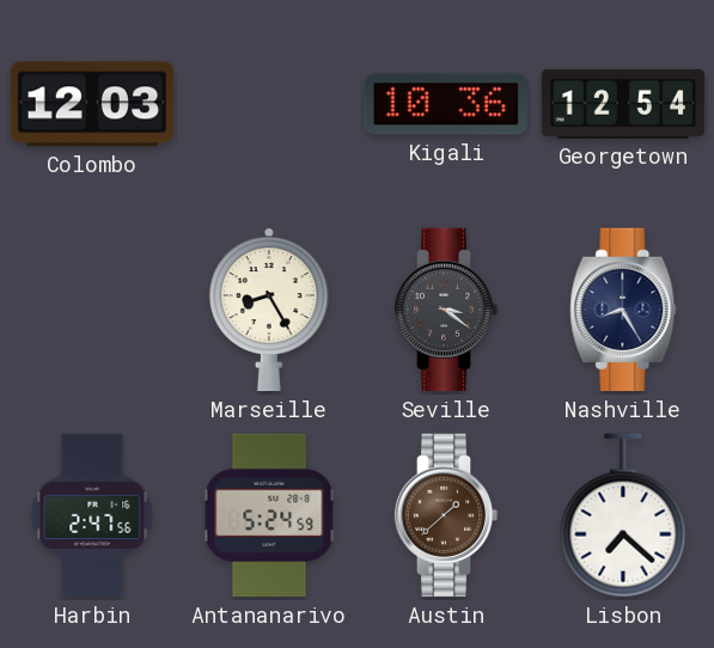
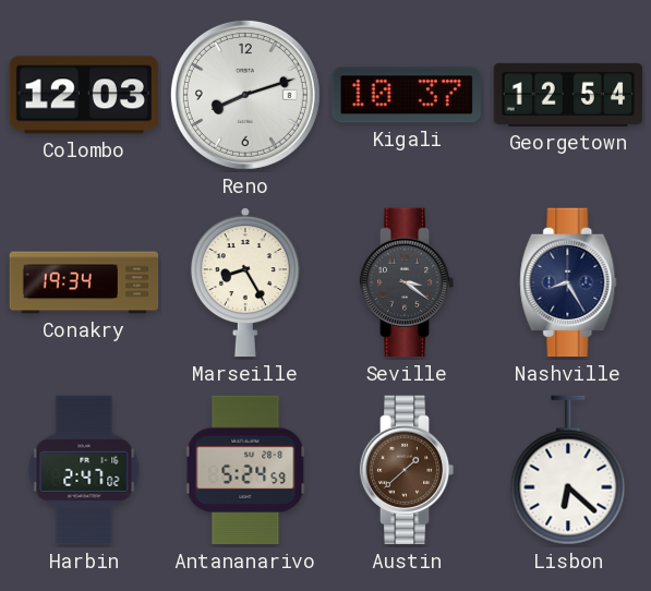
Reno: none -> 8:12 (245, 95)
Kigali: 10:36 -> 10:37 (407, 95)
Conakry: none -> 19:34 (84, 282)
Harbin: 2:47:56 -> 2:47:02 (84, 470)
Lisbon: 7:22 -> 6:22 (568, 470)
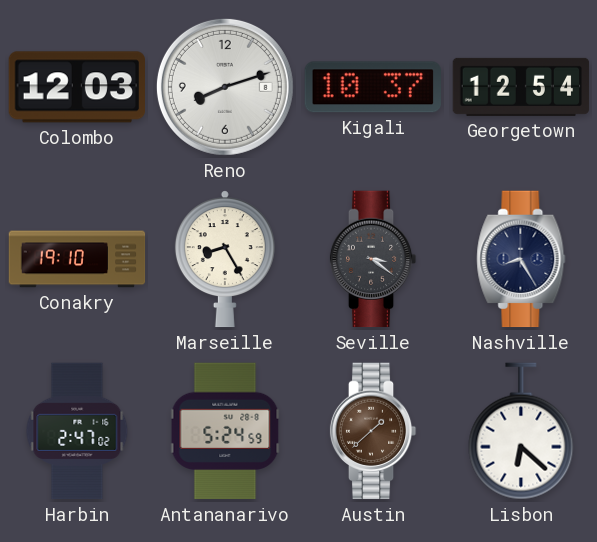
Conakry: 19:34 -> 19:10 (77, 259)
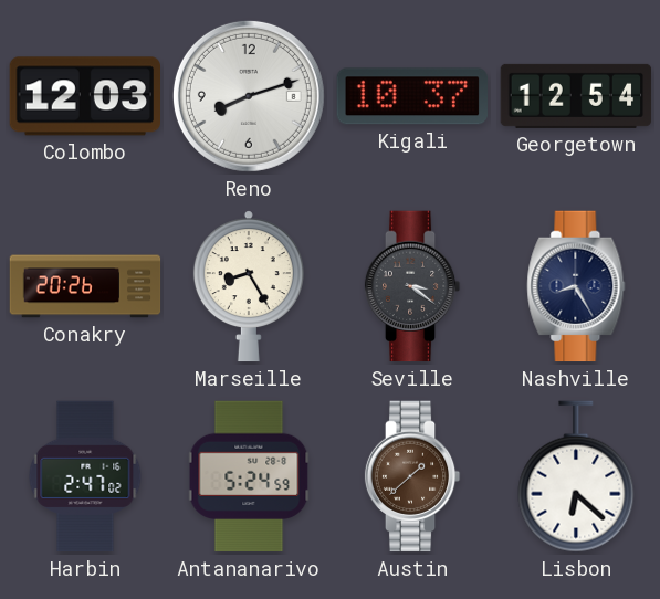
Conakry: 19:10 -> 20:26 (85, 286)
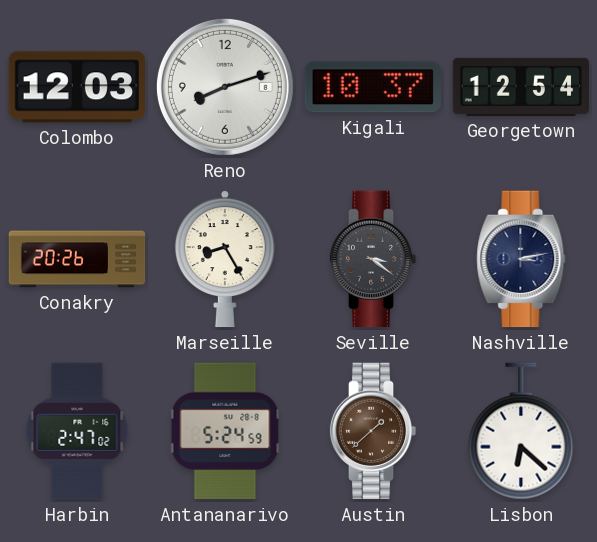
Nashville: 8:25 -> 3:13 (521, 259)
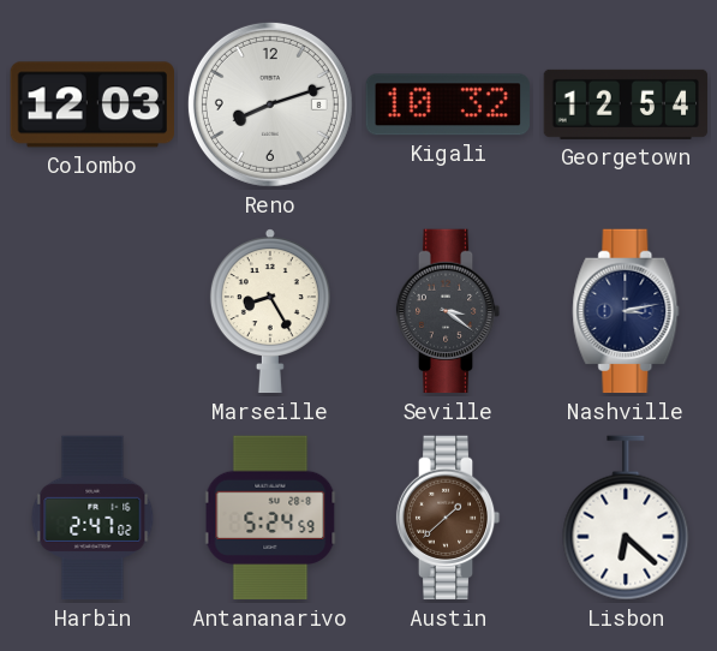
Kigali: 10:37 -> 10:32 (448, 104)
Conakry: 20:26 -> none (77, 259)
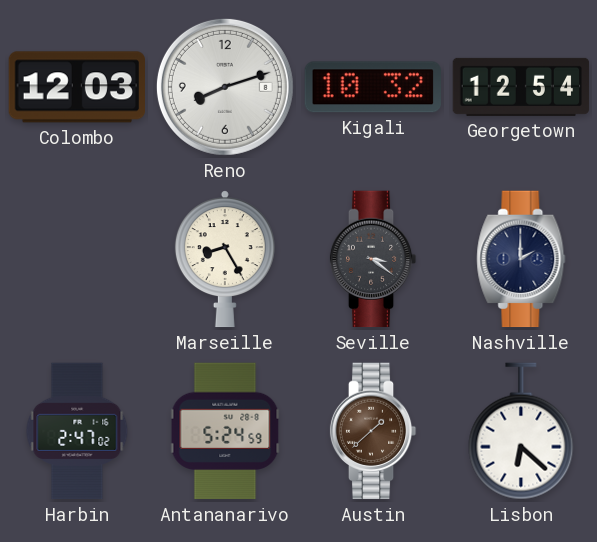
Nashville: 3:13 -> 2:00 (521, 259)
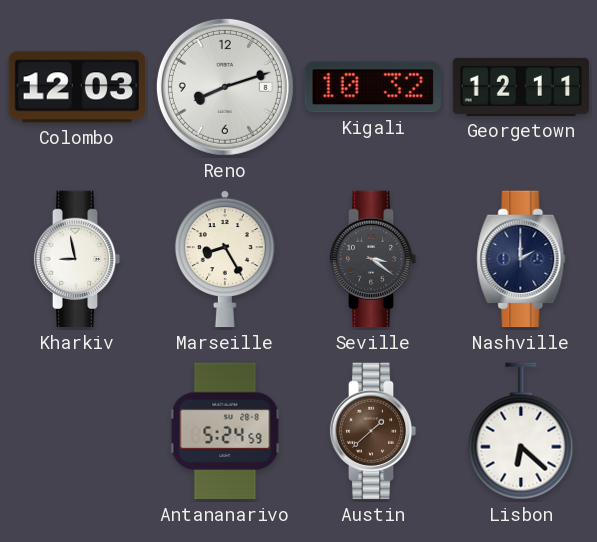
Georgetown: 12:54 -> 12:11 (521, 87)
Kharkiv: none -> 8:58 (77, 259)
Harbin: 2:47 -> none (77, 431)
